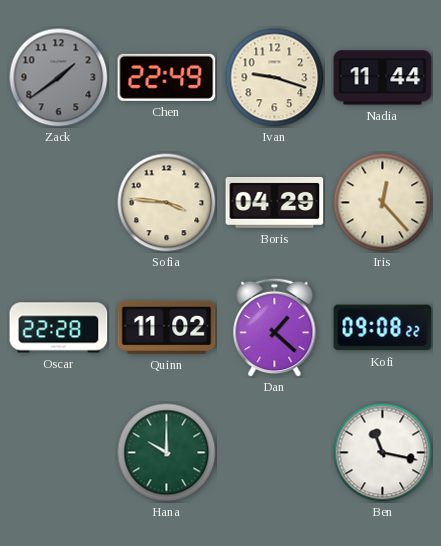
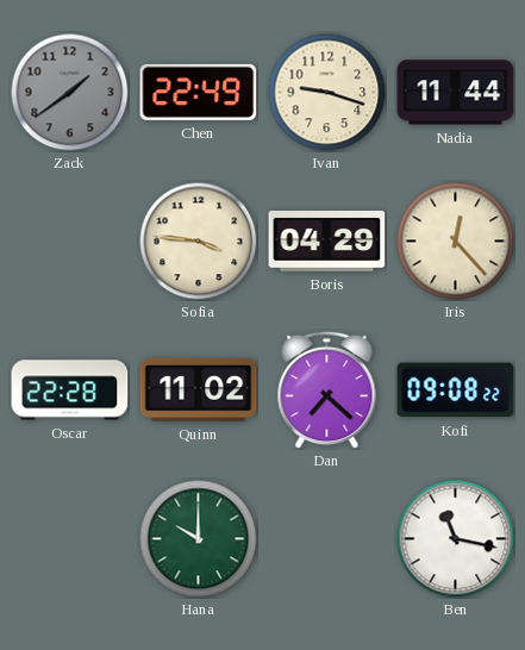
Dan: 1:22 -> 7:22 (327, 389)
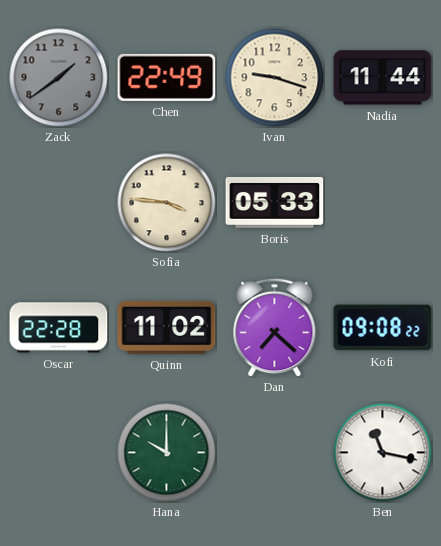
Boris: 04:29 -> 05:33 (275, 202)
Iris: 12:23 -> none (456, 242)
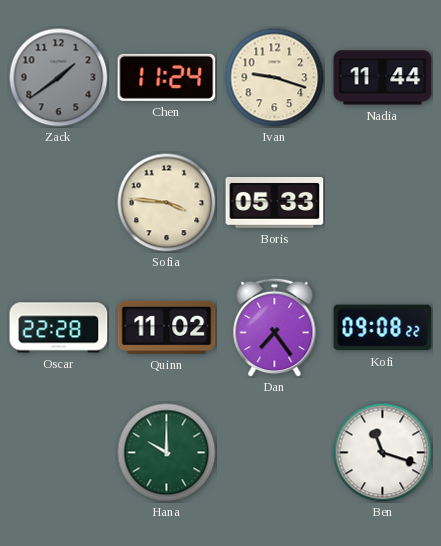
Chen: 22:49 -> 11:24 (167, 77)
Dan: 7:22 -> 7:24 (275, 327)
Ben: 11:17 -> 11:18 (383, 453)
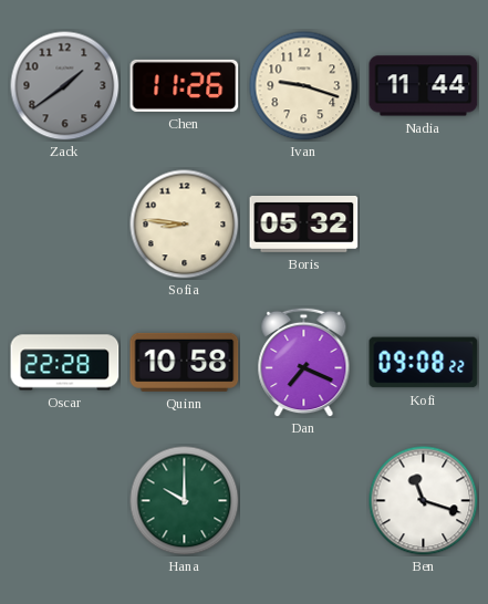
Chen: 11:24 -> 11:26 (185, 85)
Sofia: 3:46 -> 8:46 (185, 225)
Boris: 05:33 -> 05:32 (304, 223)
Quinn: 11:02 -> 10:58 (185, 362)
Dan: 7:24 -> 7:19 (304, 362)
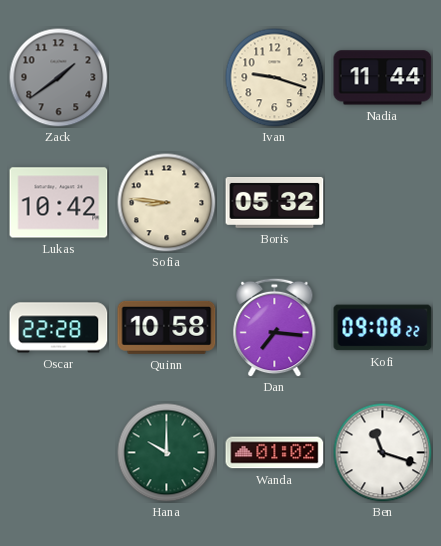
Chen: 11:26 -> none (185, 85)
Lukas: none -> 10:42 (59, 203)
Dan: 7:19 -> 7:16 (275, 327)
Wanda: none -> 01:02 (275, 453)
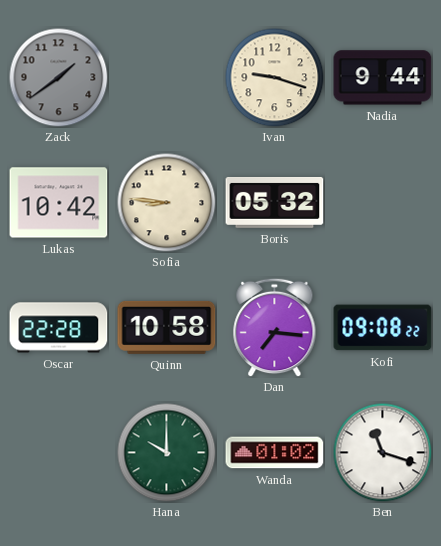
Nadia: 11:44 -> 9:44 (383, 78)
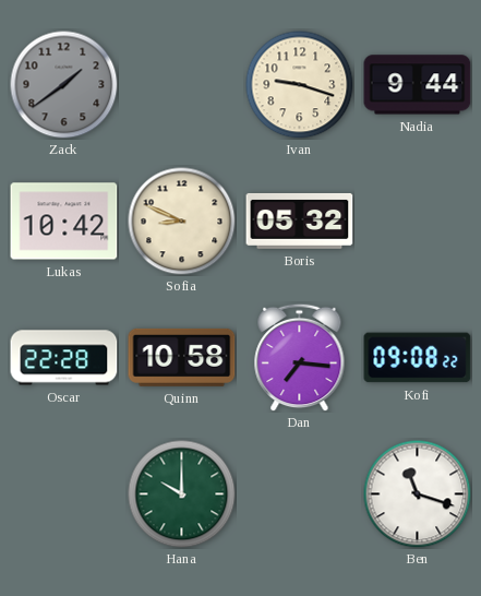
Sofia: 8:46 -> 8:49 (182, 222)
Wanda: 01:02 -> none (275, 453)
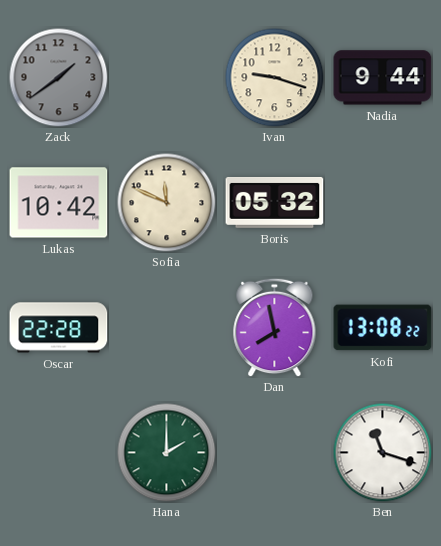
Sofia: 8:49 -> 11:49 (167, 203)
Quinn: 10:58 -> none (182, 357)
Dan: 7:16 -> 7:58 (275, 327)
Kofi: 09:08 -> 13:08 (383, 328)
Hana: 10:00 -> 2:00 (167, 453)
